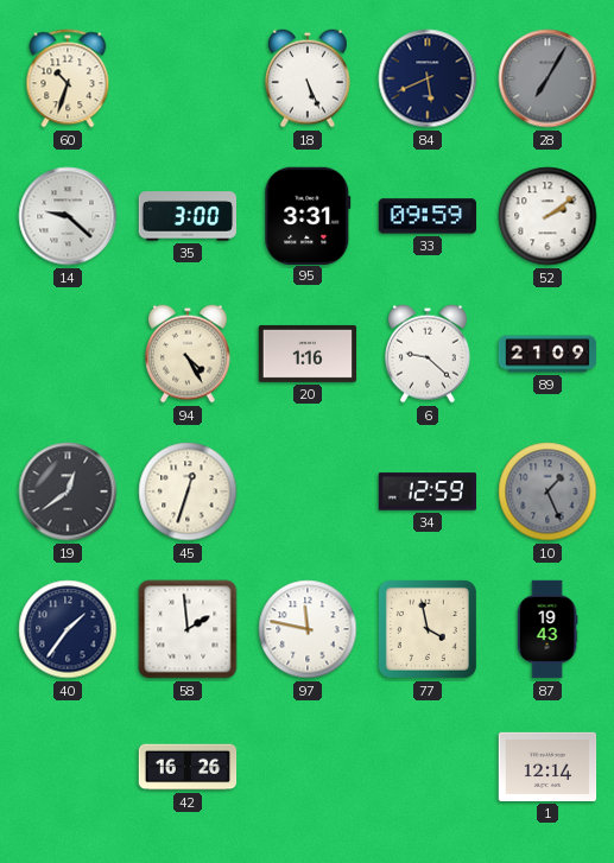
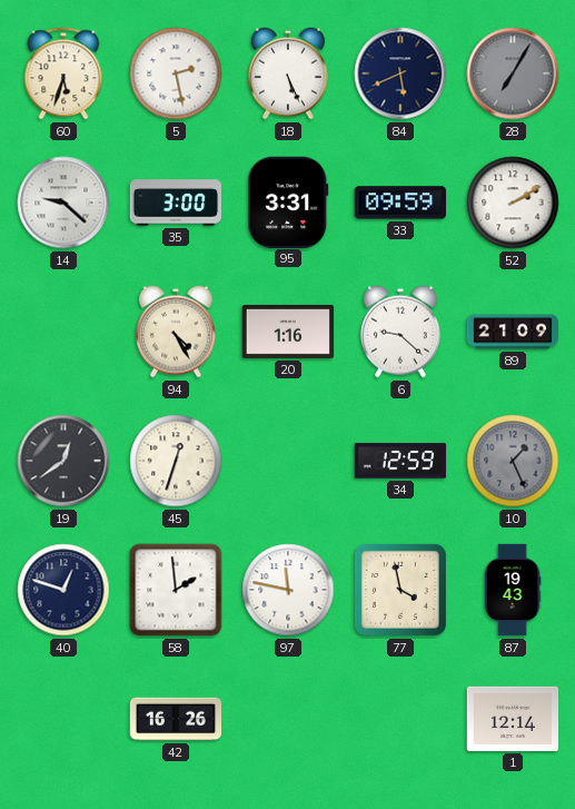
60: 10:33 -> 5:33 (63, 73)
5: none -> 2:28 (176, 73)
52: 2:09 -> 2:10 (513, 203)
40: 1:36 -> 12:48 (63, 590)
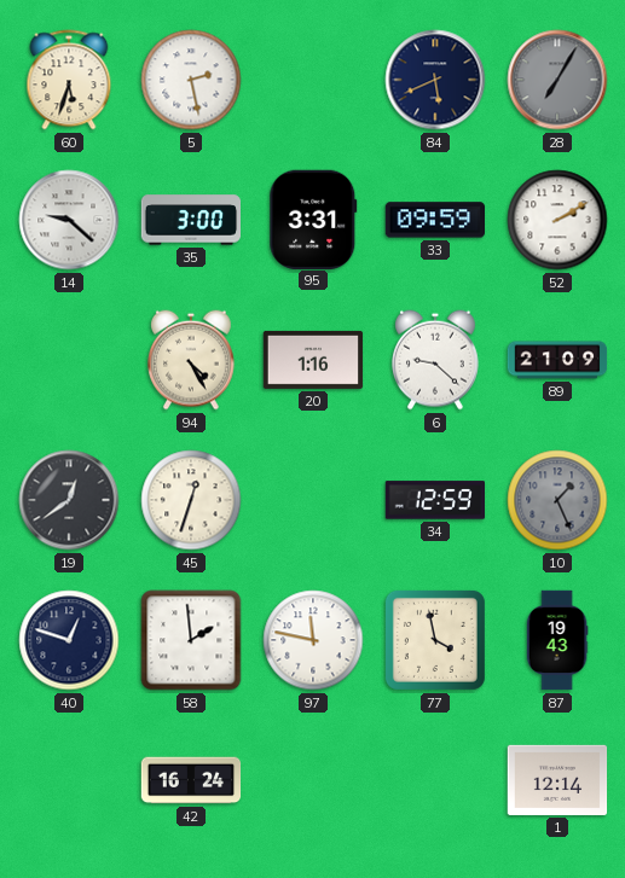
18: 5:26 -> none (289, 73)
42: 16:26 -> 16:24 (191, 780)
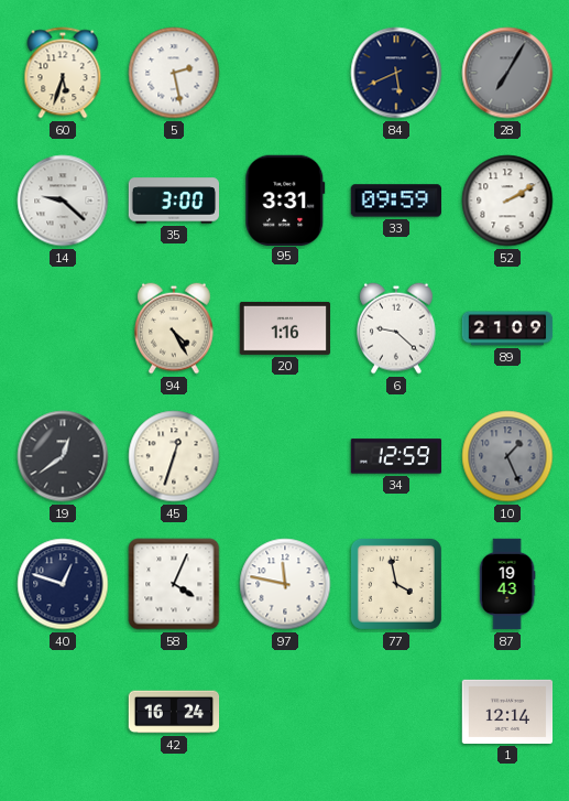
58: 1:59 -> 4:04 (174, 584)
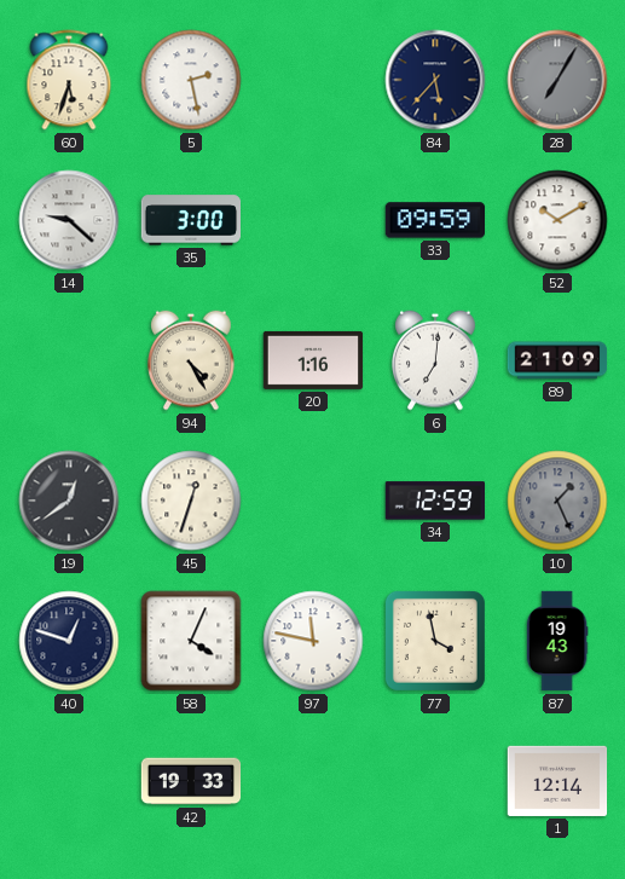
84: 5:41 -> 5:37 (435, 80)
95: 3:31 -> none (285, 199)
52: 2:10 -> 10:10 (557, 220)
6: 9:22 -> 7:01 (436, 360)
42: 16:24 -> 19:33 (191, 781)
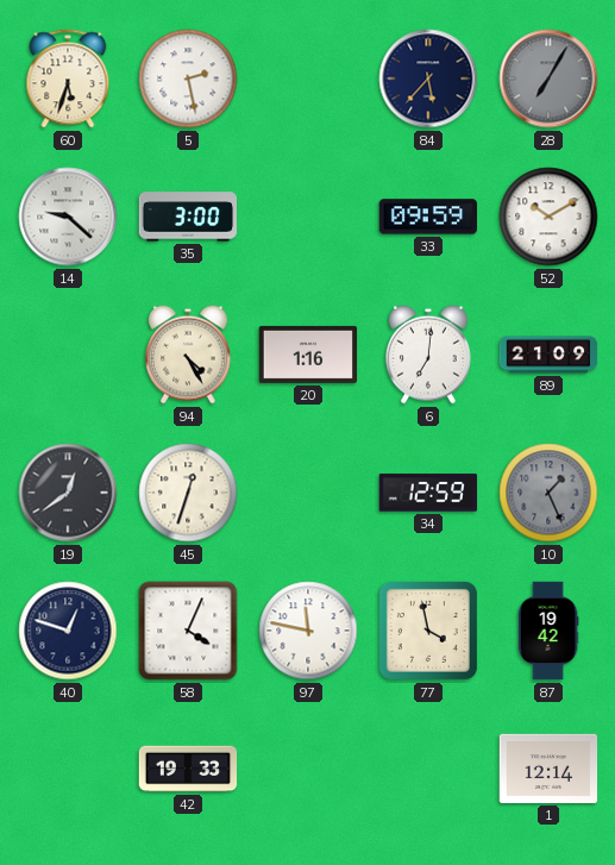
87: 19:43 -> 19:42 (548, 631)
